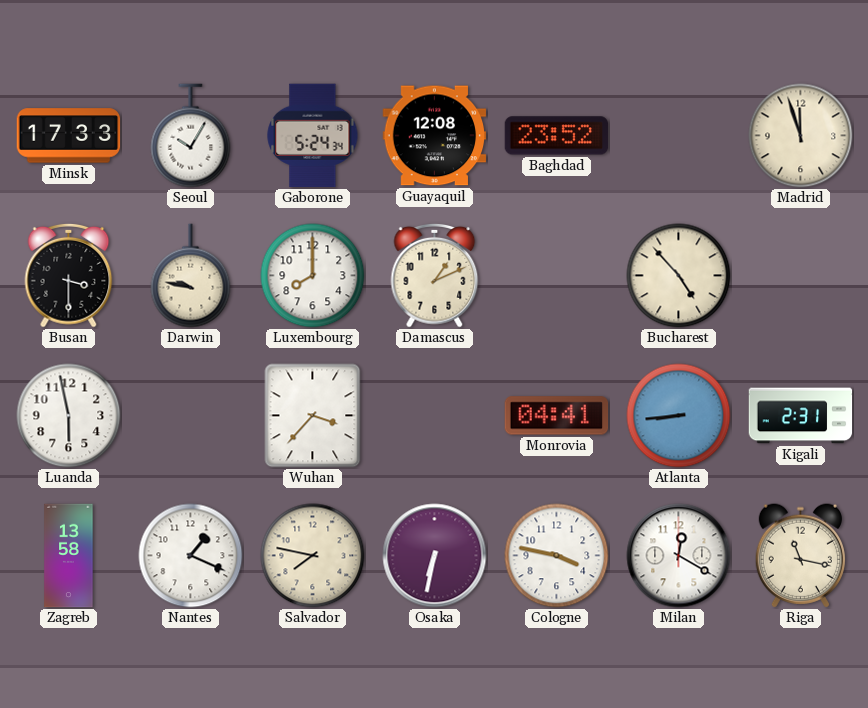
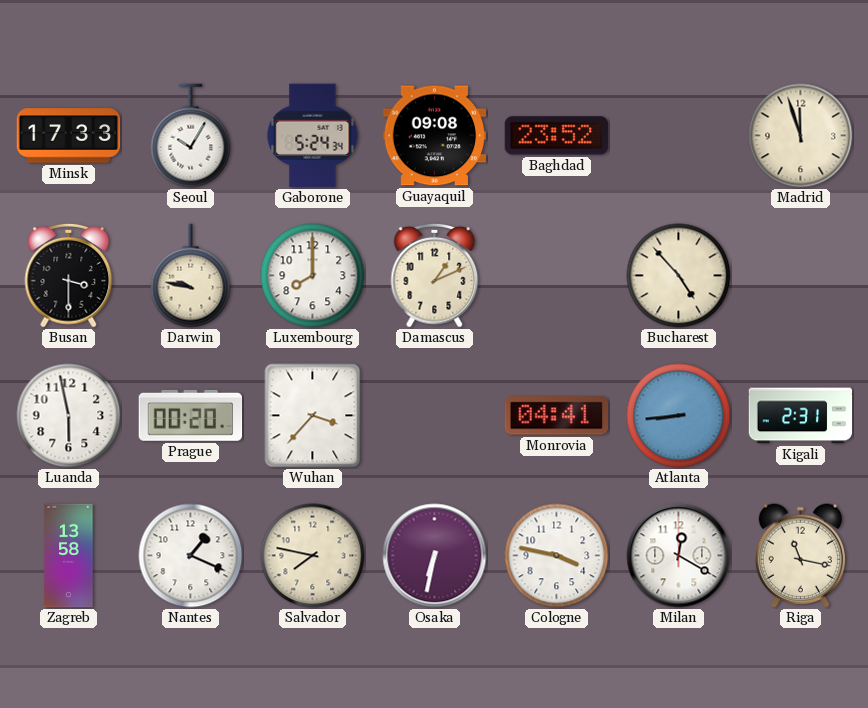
Guayaquil: 12:08 -> 09:08 (435, 136)
Prague: none -> 00:20 (191, 415)
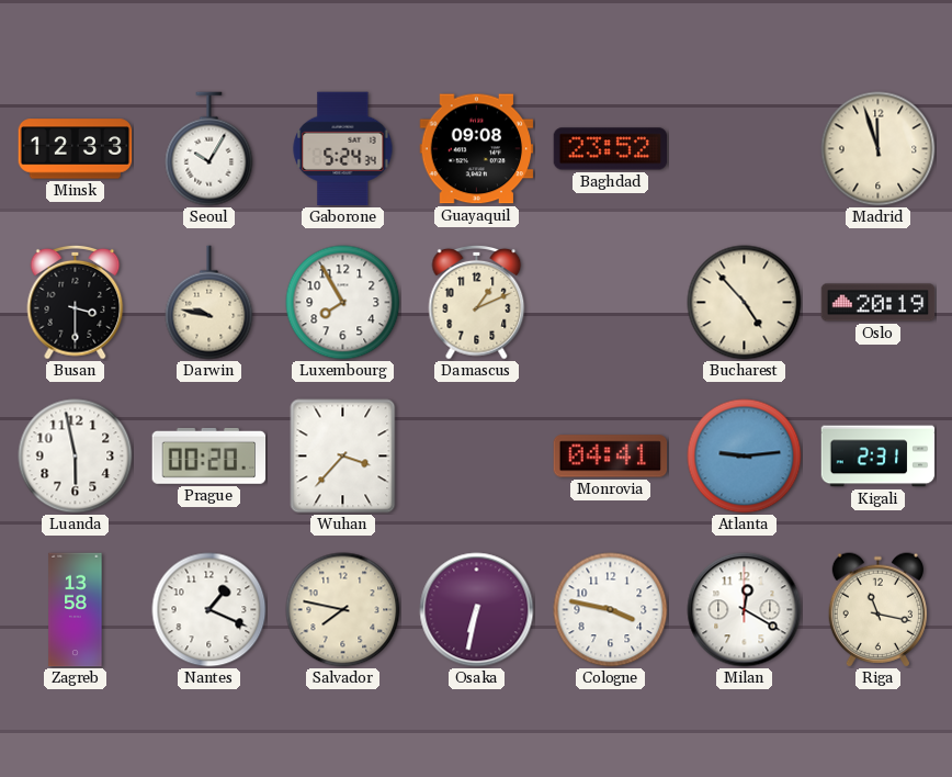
Minsk: 17:33 -> 12:33 (76, 149)
Luxembourg: 8:00 -> 7:55 (343, 303)
Oslo: none -> 20:19 (879, 303)
Atlanta: 8:44 -> 9:14 (745, 457)
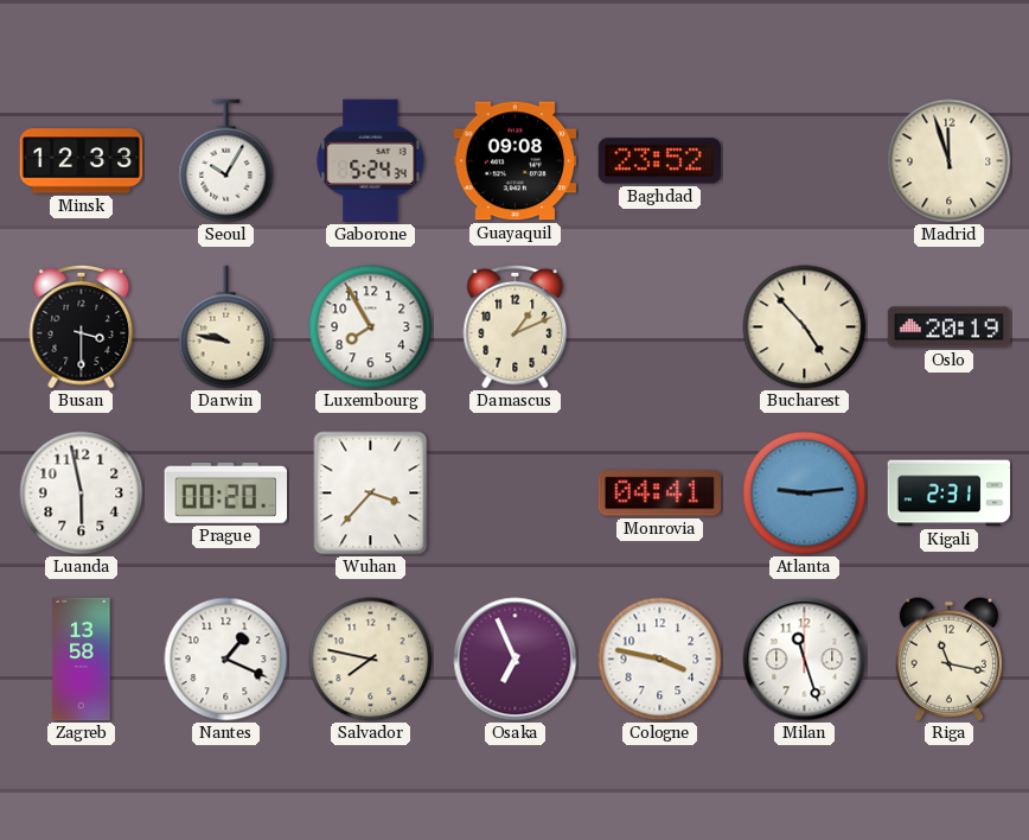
Osaka: 6:32 -> 6:56 (516, 660)
Milan: 12:20 -> 11:27 (805, 660)
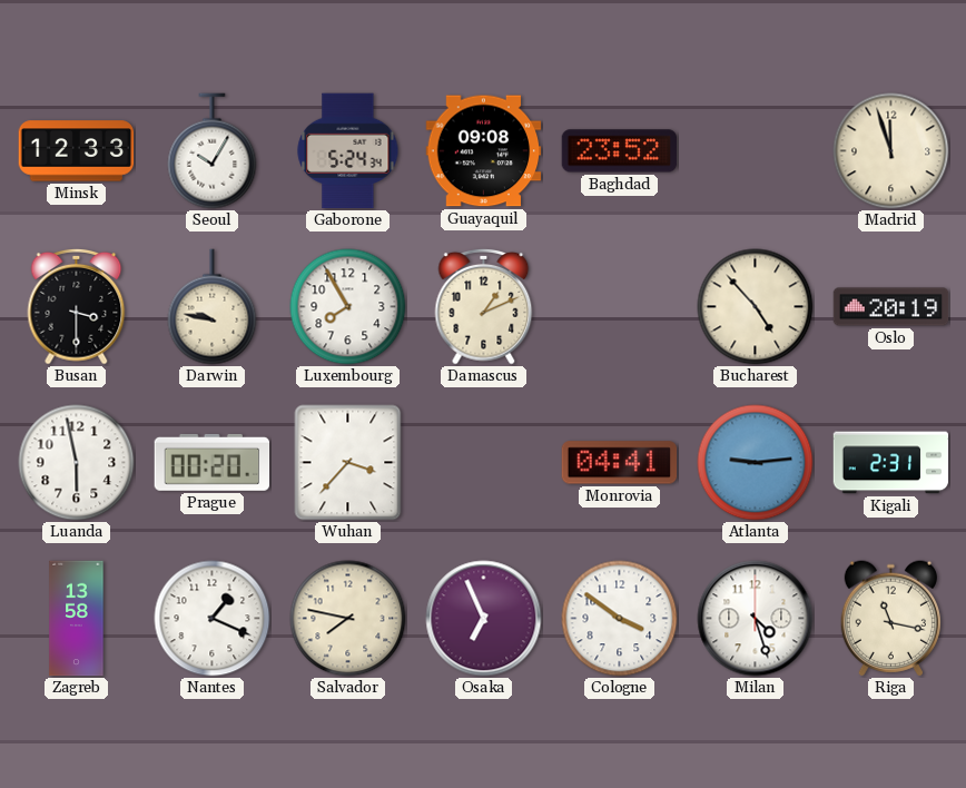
Cologne: 3:47 -> 3:51 (620, 619)
Milan: 11:27 -> 4:27 (756, 619)
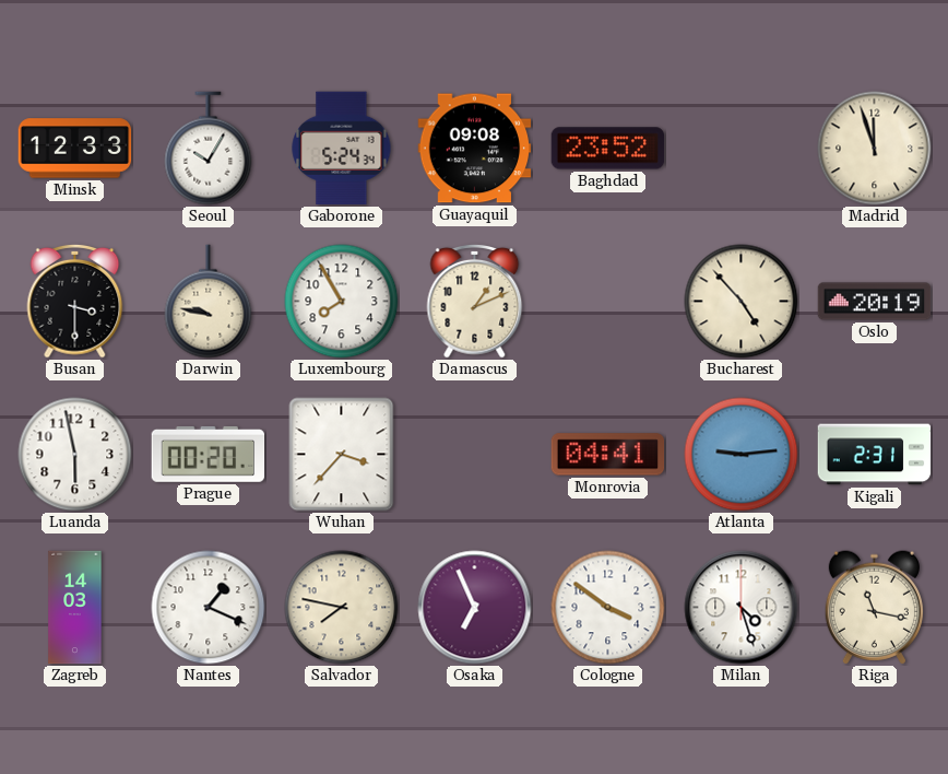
Zagreb: 13:58 -> 14:03 (75, 608)
